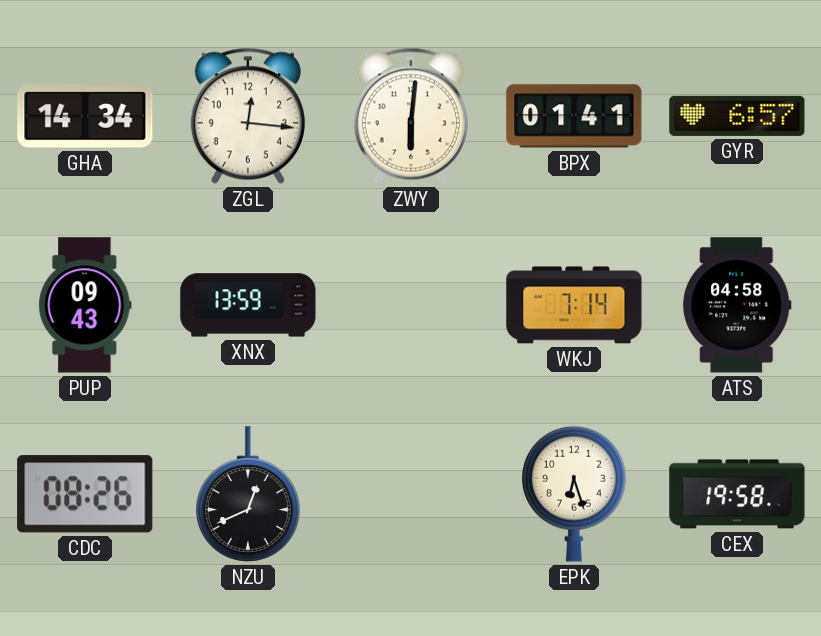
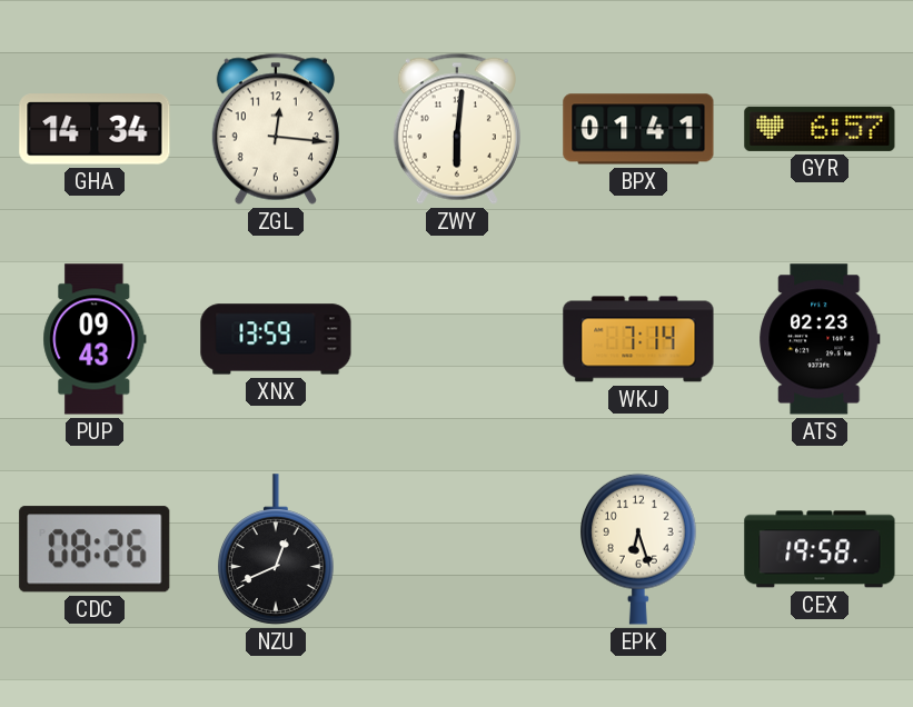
ATS: 04:58 -> 02:23 (820, 339)
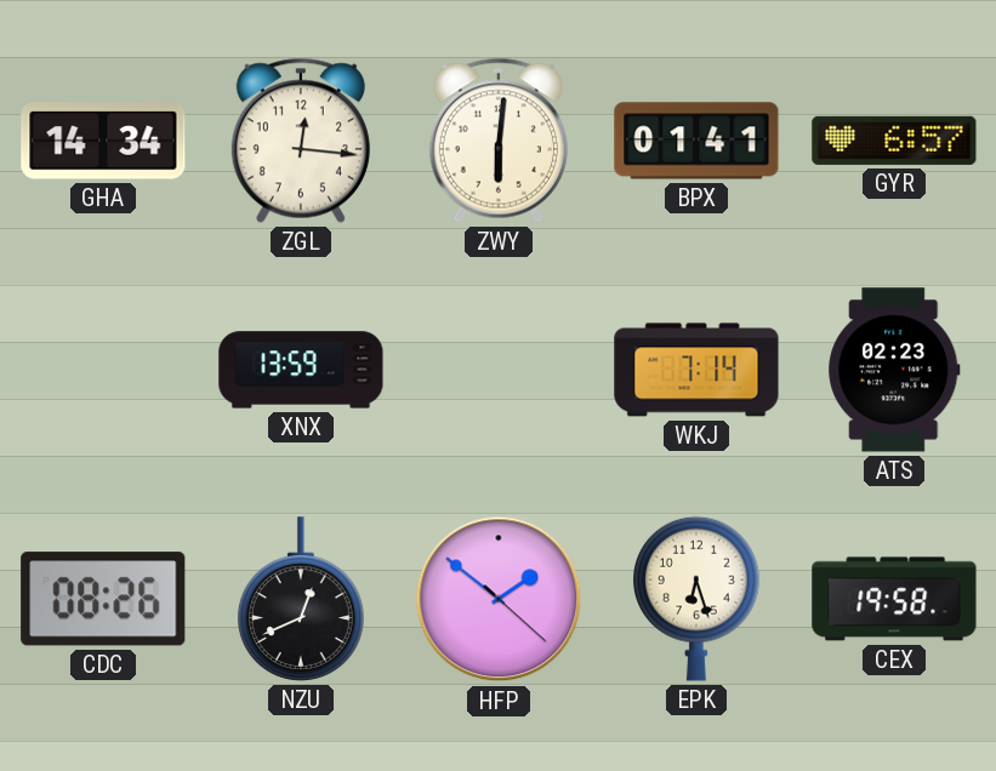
PUP: 09:43 -> none (95, 339)
HFP: none -> 1:51 (499, 599)
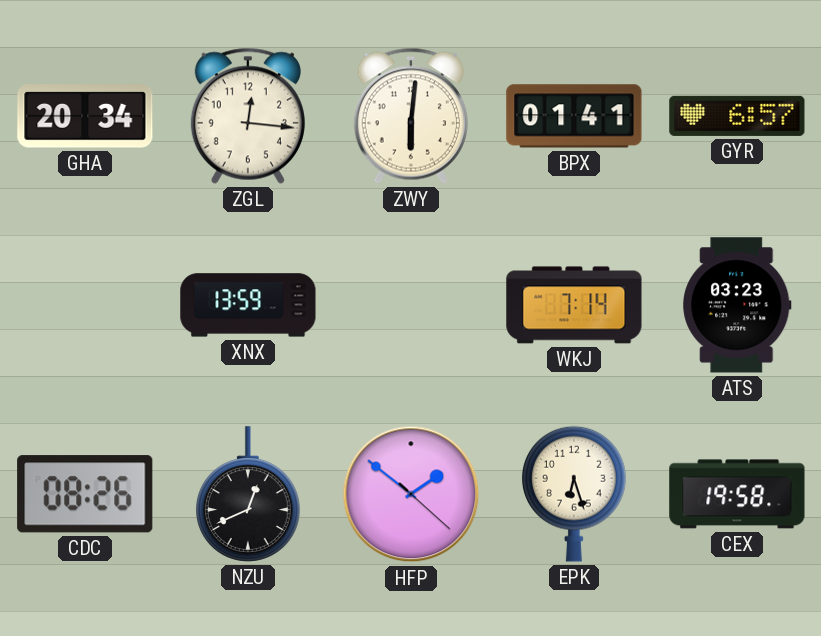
GHA: 14:34 -> 20:34 (85, 116)
ATS: 02:23 -> 03:23 (737, 305)
